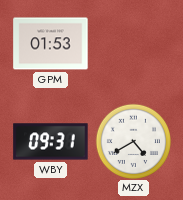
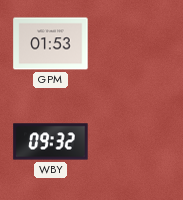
WBY: 09:31 -> 09:32 (51, 142)
MZX: 4:40 -> none (133, 141)
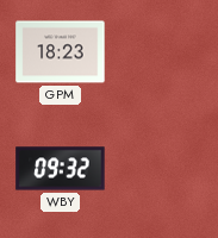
GPM: 01:53 -> 18:23 (61, 52)
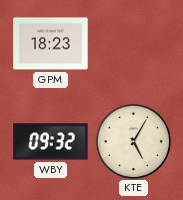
KTE: none -> 5:05 (133, 141)
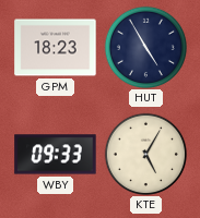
HUT: none -> 4:55 (145, 47)
WBY: 09:32 -> 09:33 (56, 155)
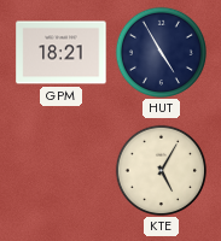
GPM: 18:23 -> 18:21 (62, 53)
WBY: 09:33 -> none (56, 155)
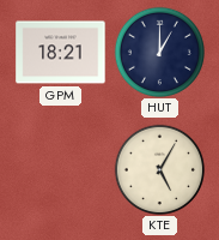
HUT: 4:55 -> 1:00 (159, 52)
